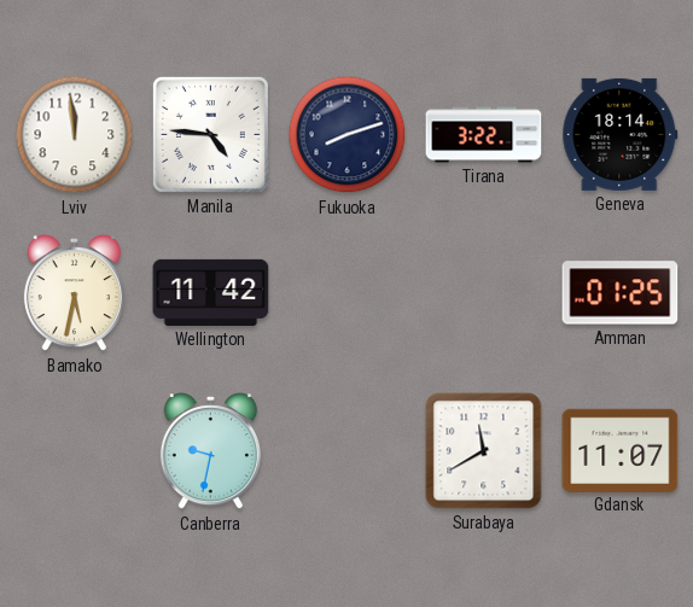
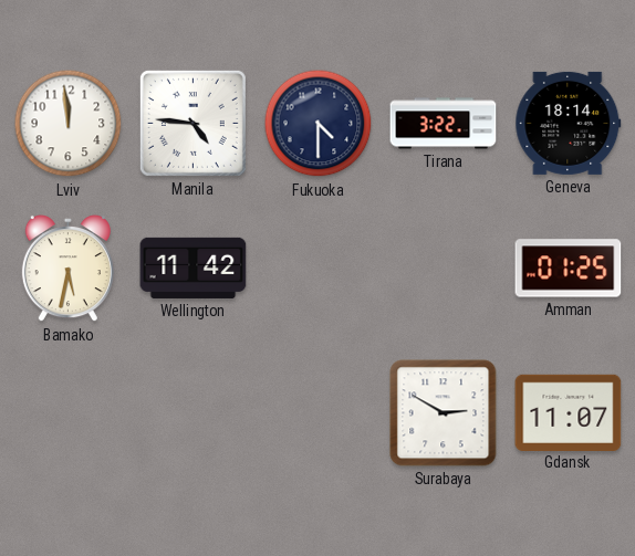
Fukuoka: 8:12 -> 4:30 (319, 124)
Canberra: 9:32 -> none (210, 453)
Surabaya: 11:40 -> 2:50 (444, 413)
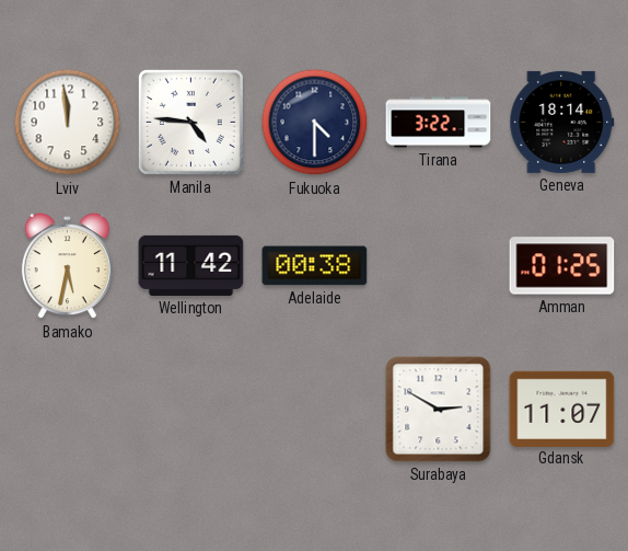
Adelaide: none -> 00:38 (315, 266)
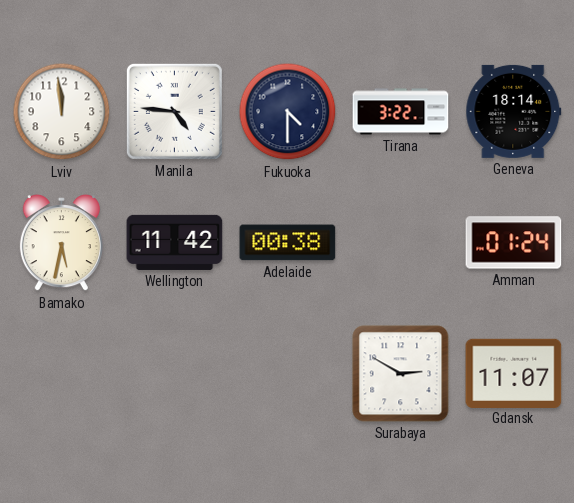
Amman: 01:25 -> 01:24 (514, 243)
